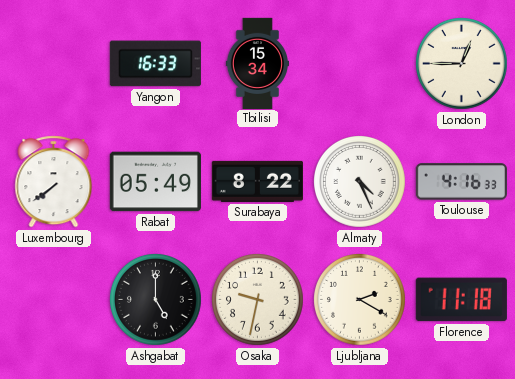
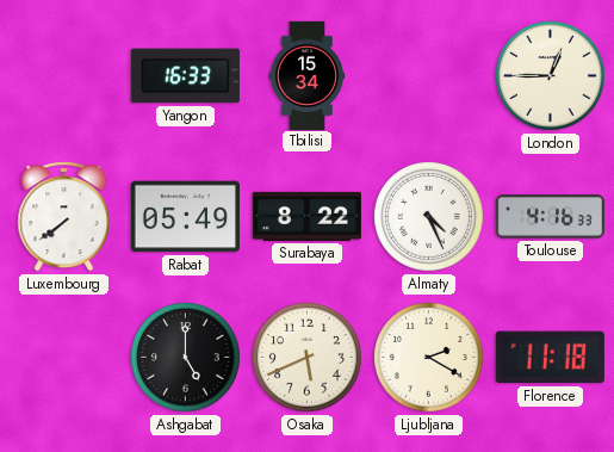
Osaka: 9:32 -> 5:41 (308, 358)
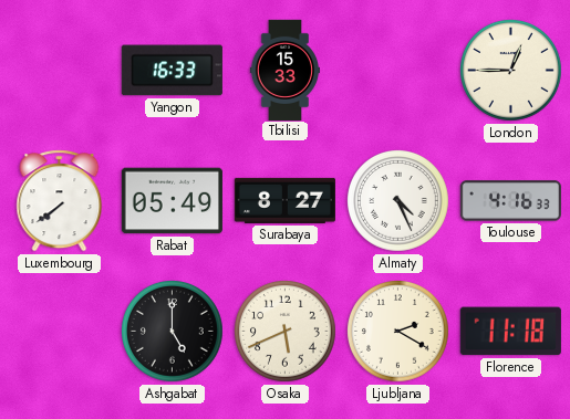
Tbilisi: 15:34 -> 15:33 (284, 70)
Surabaya: 8:22 -> 8:27 (284, 200)
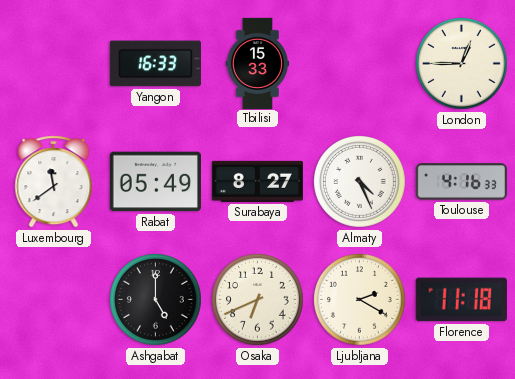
Luxembourg: 7:39 -> 11:39 (54, 182)
Osaka: 5:41 -> 6:41 (258, 300)
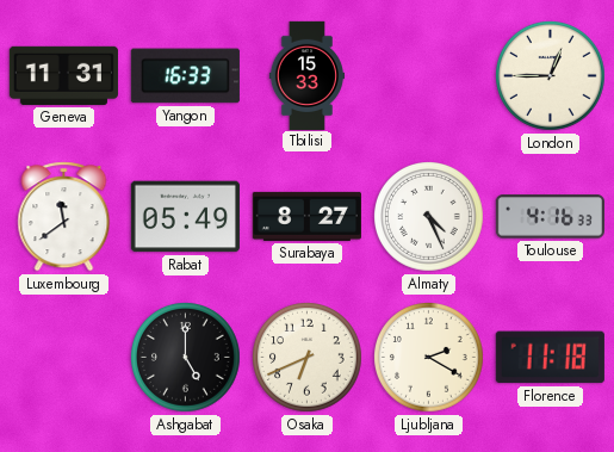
Geneva: none -> 11:31 (63, 75)
